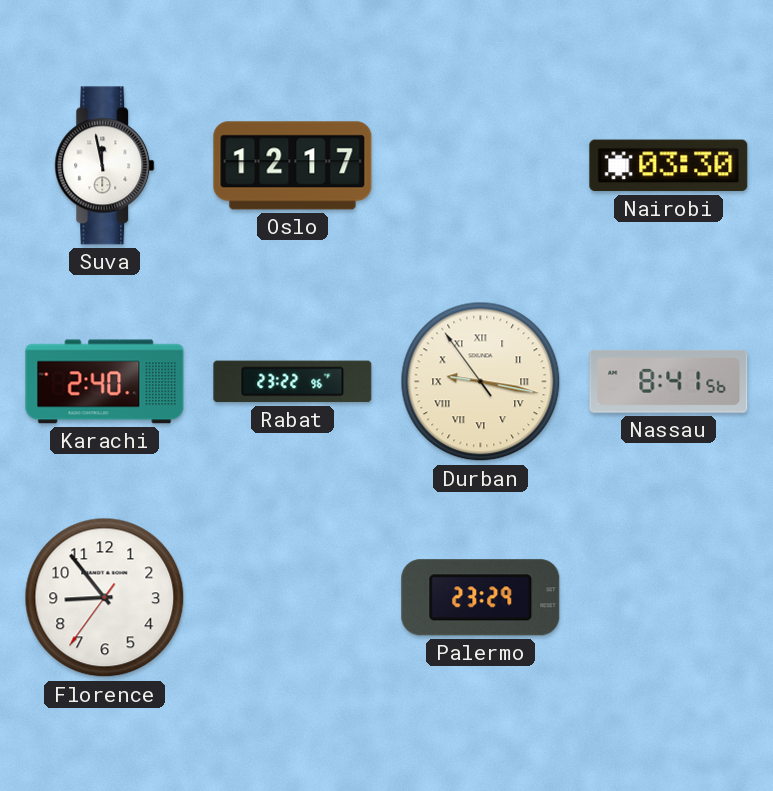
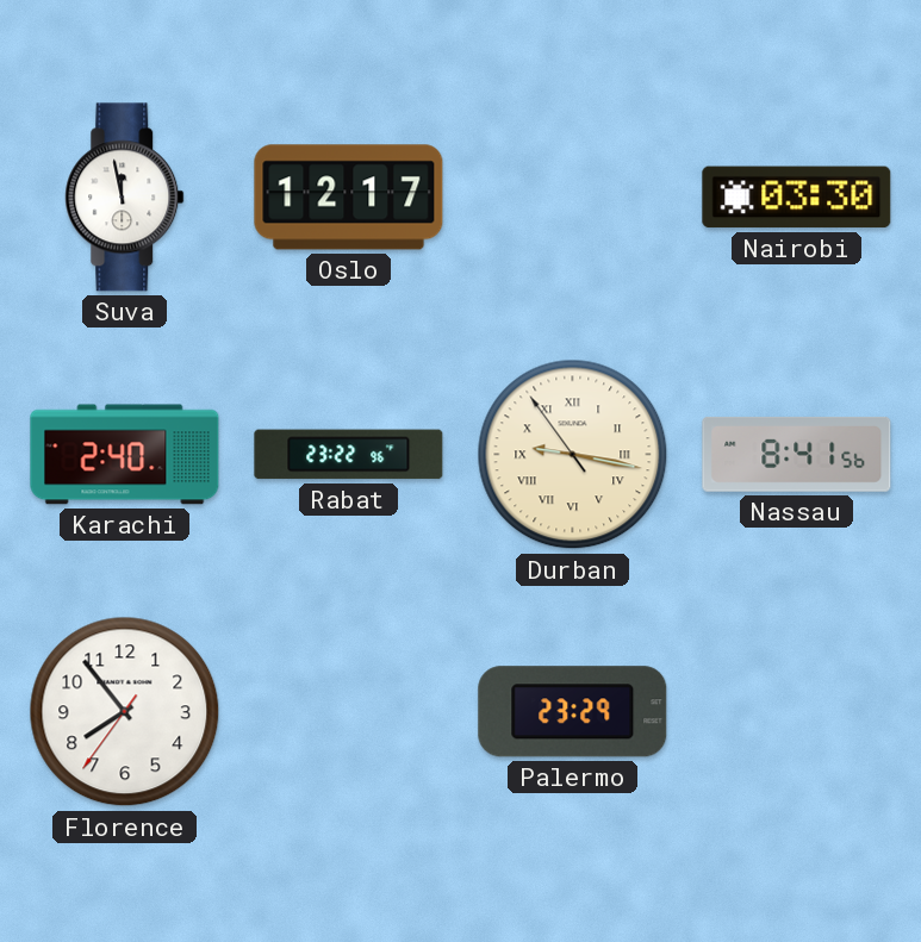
Florence: 8:53 -> 7:53 (125, 712)
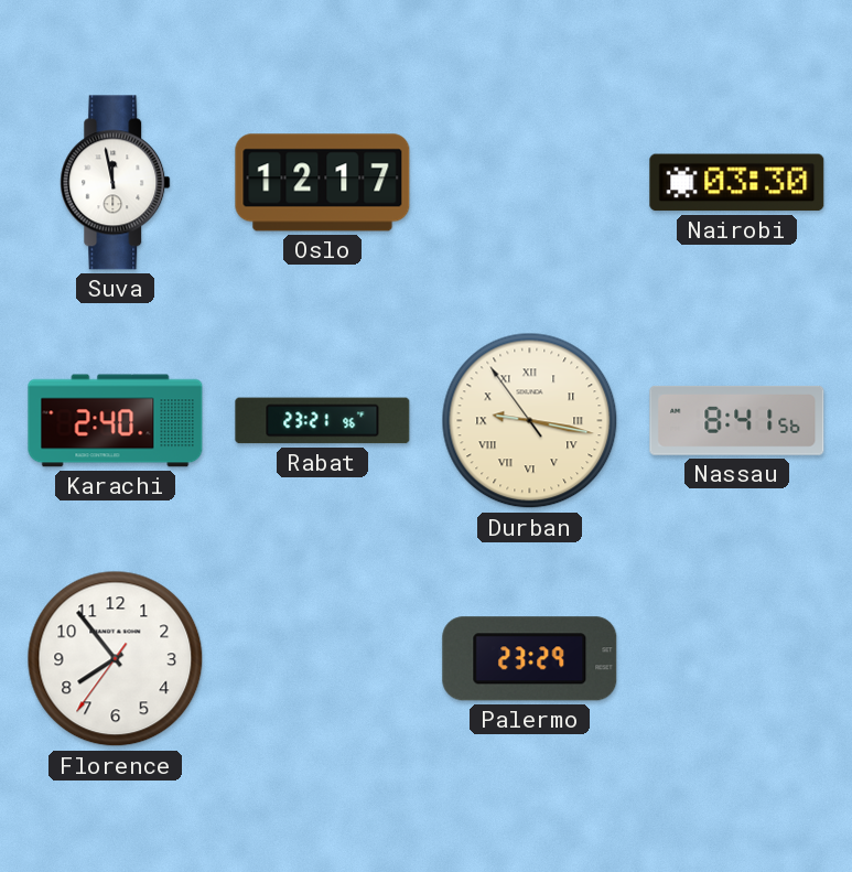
Rabat: 23:22 -> 23:21 (323, 421)
